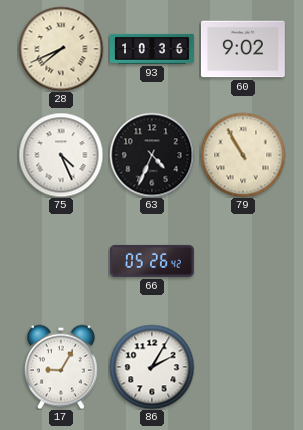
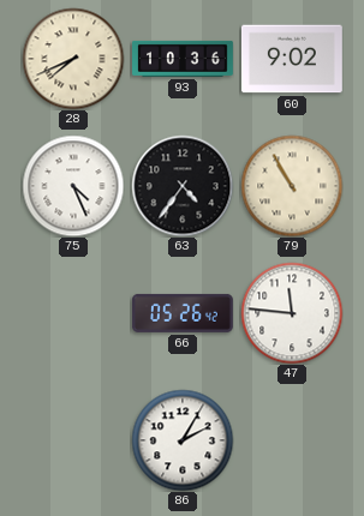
63: 4:34 -> 4:36 (183, 186)
47: none -> 11:46 (292, 313)
17: 9:05 -> none (61, 367)
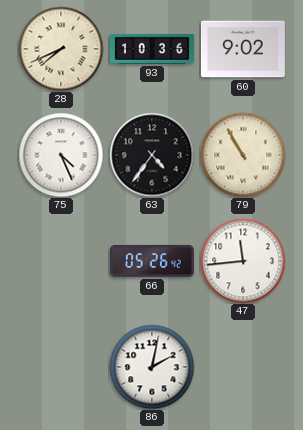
47: 11:46 -> 11:44 (243, 261)
86: 2:05 -> 2:02 (152, 367)
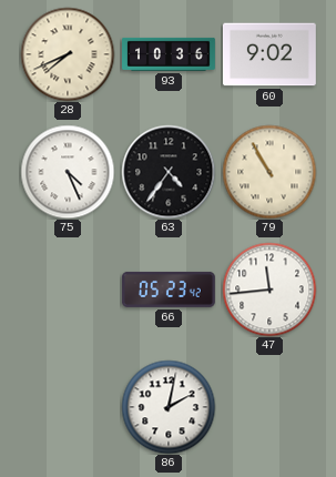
66: 05:26 -> 05:23 (169, 290)
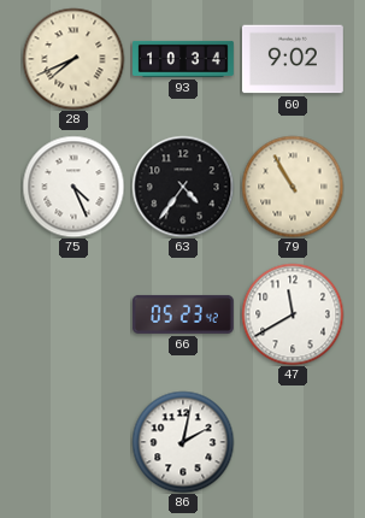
93: 10:36 -> 10:34 (184, 59)
47: 11:44 -> 11:40 (293, 314)
